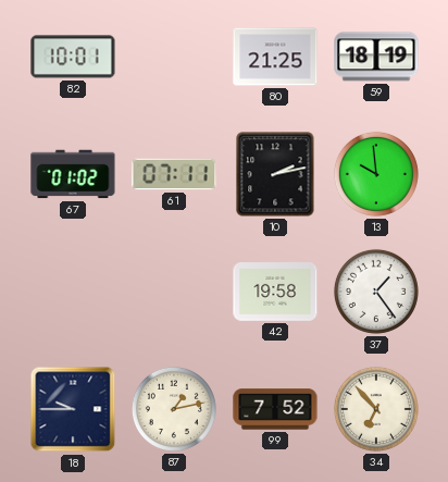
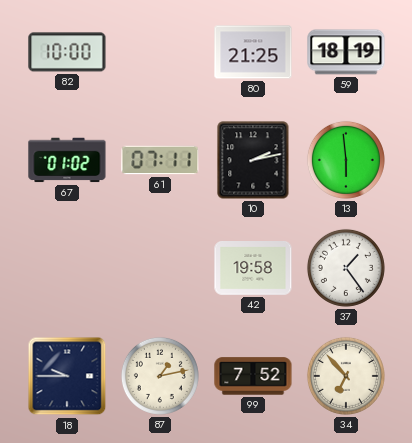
82: 10:01 -> 10:00 (67, 52)
13: 9:59 -> 5:59 (346, 160)
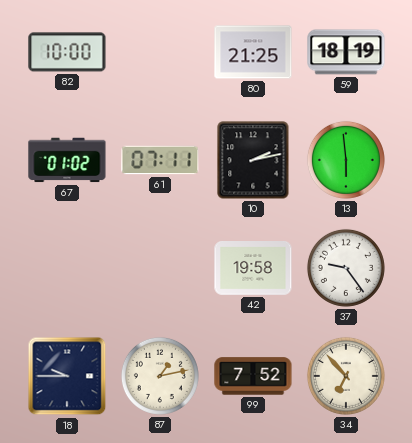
37: 1:24 -> 9:24 (346, 268)
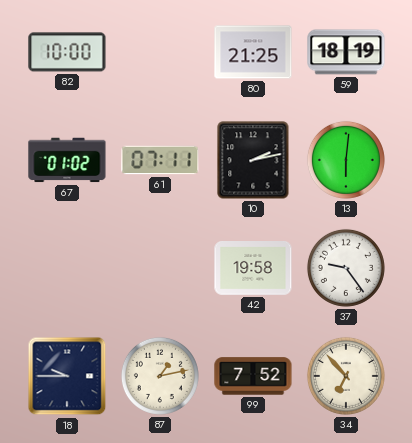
13: 5:59 -> 6:01 (346, 160)
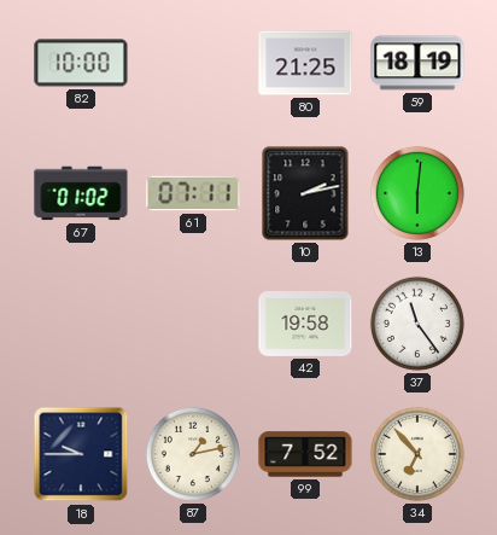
37: 9:24 -> 11:24 (417, 324)
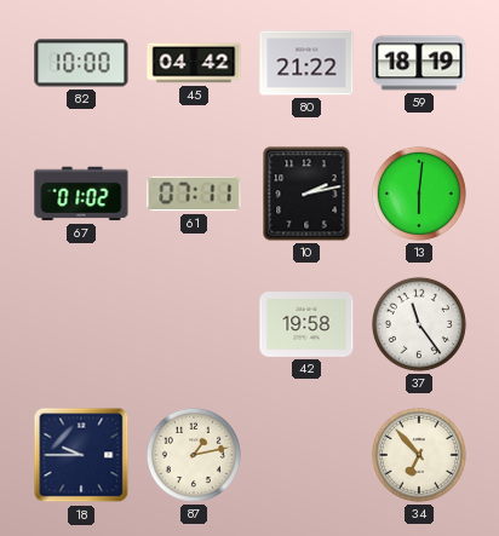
45: none -> 04:42 (194, 63)
80: 21:25 -> 21:22 (306, 63)
99: 7:52 -> none (305, 454)
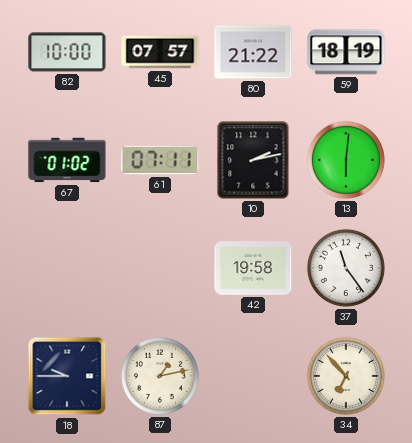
45: 04:42 -> 07:57 (160, 52)
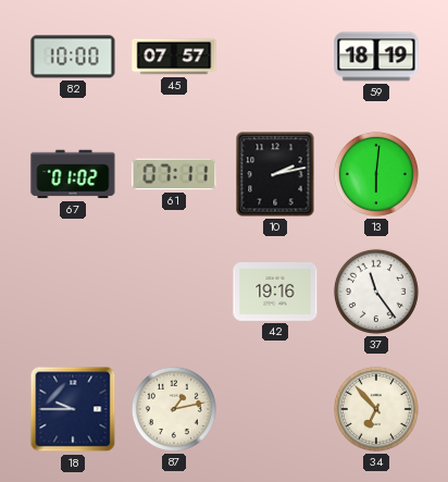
80: 21:22 -> none (253, 52)
42: 19:58 -> 19:16 (275, 293)
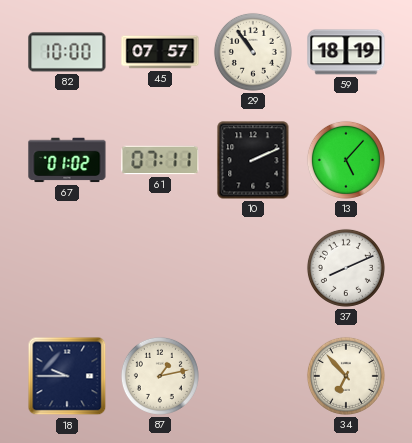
29: none -> 10:54 (253, 52)
10: 2:13 -> 2:11 (253, 160)
13: 6:01 -> 5:07 (346, 160)
42: 19:16 -> none (275, 293)
37: 11:24 -> 8:11 (346, 268)
